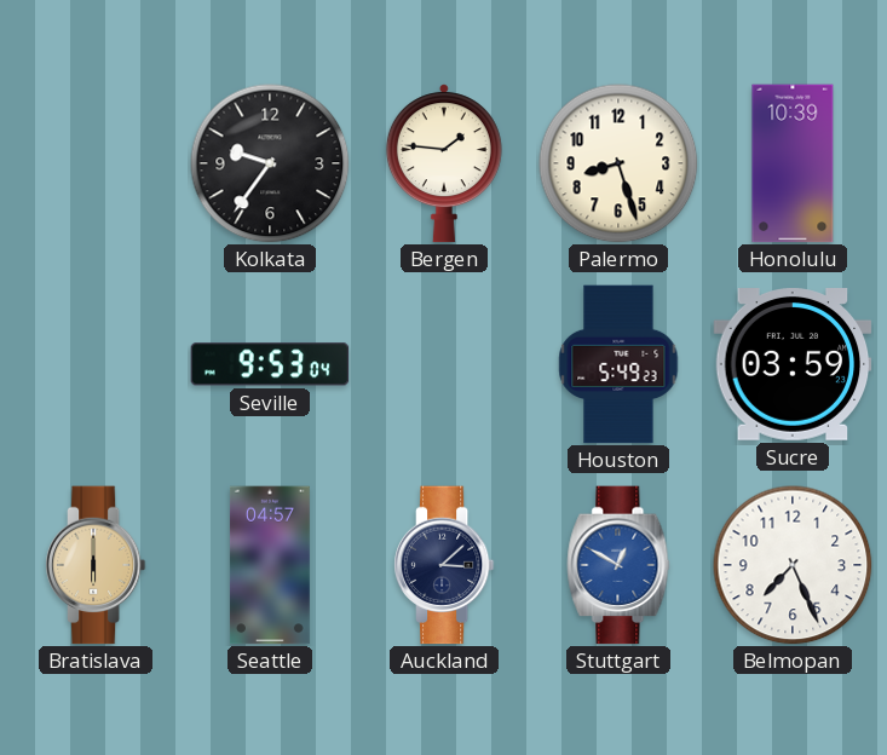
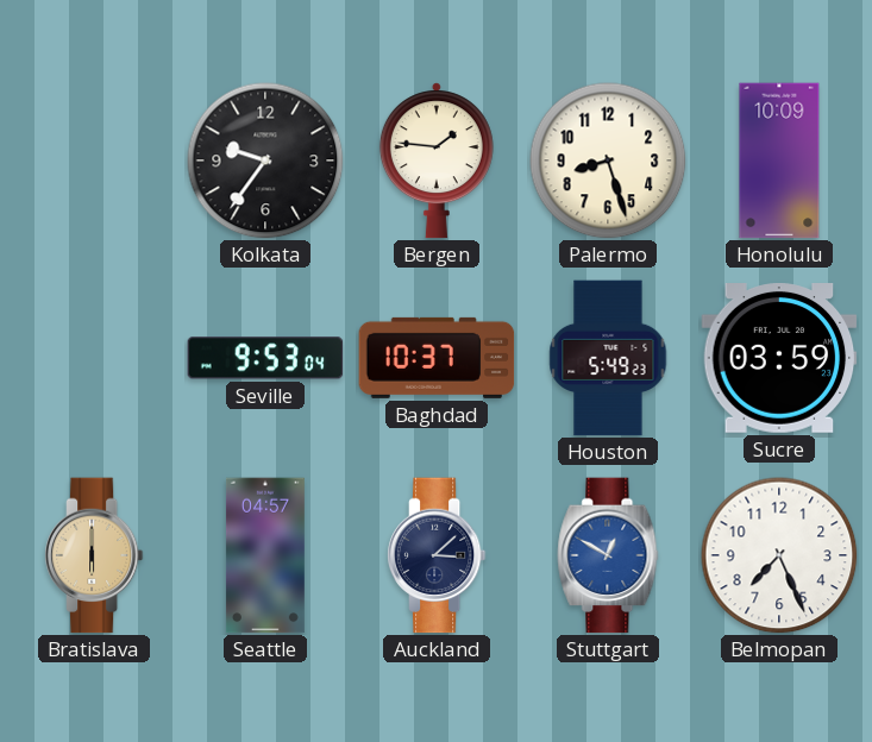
Honolulu: 10:39 -> 10:09 (779, 161)
Baghdad: none -> 10:37 (437, 358)
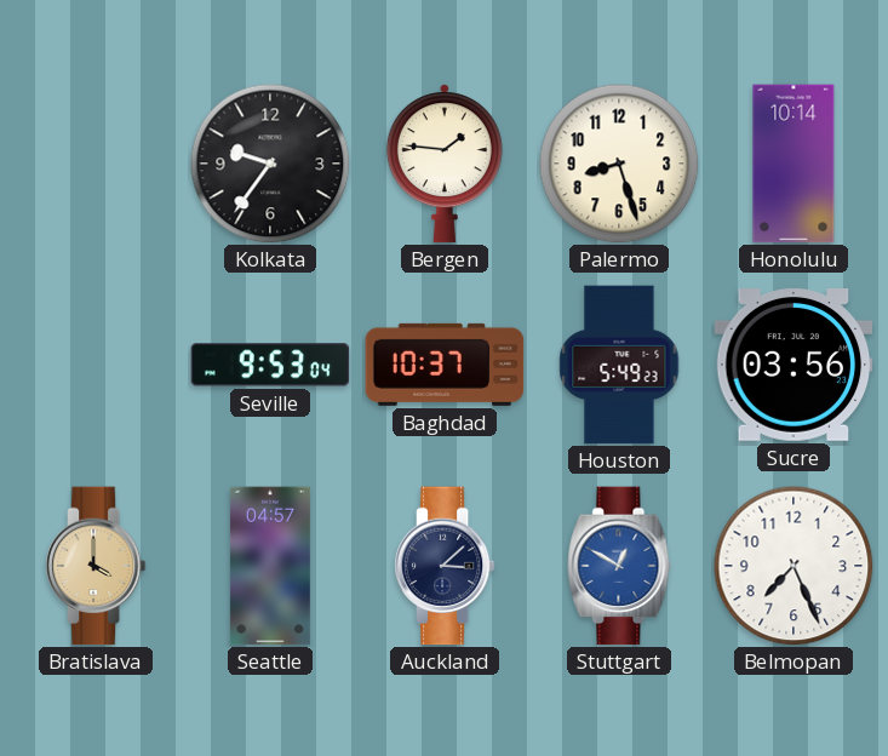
Honolulu: 10:09 -> 10:14 (794, 164)
Sucre: 03:59 -> 03:56 (794, 366)
Bratislava: 6:00 -> 4:00 (96, 566)
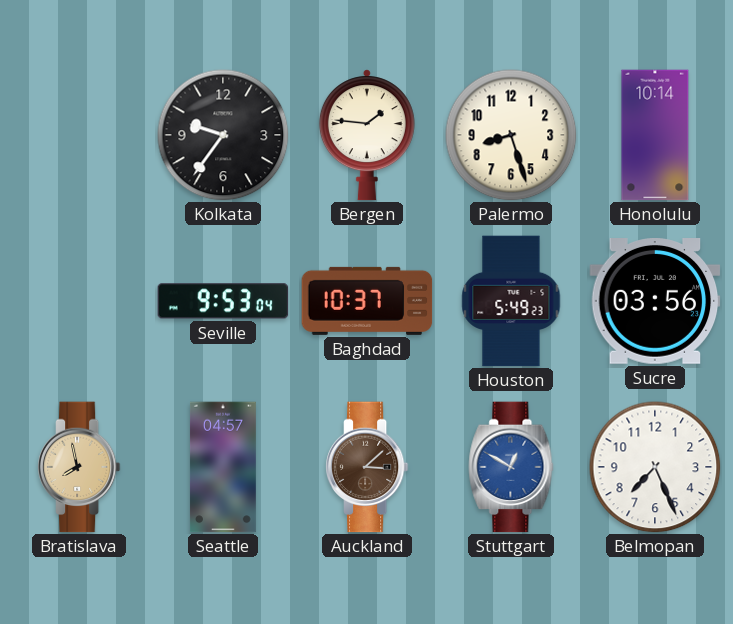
Bratislava: 4:00 -> 7:58 (79, 467)
Auckland dial: navy -> brown (367, 467)
